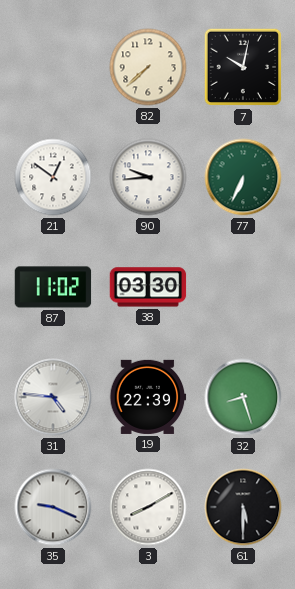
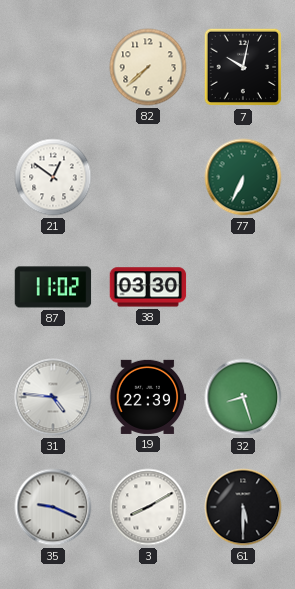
90: 9:44 -> none (148, 177)
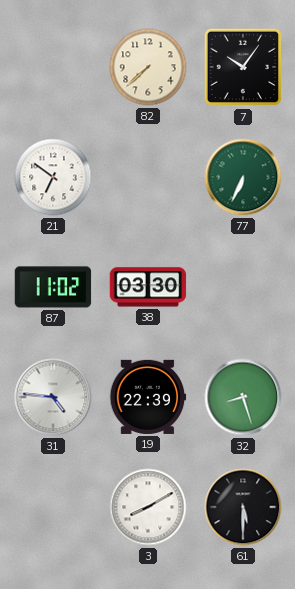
7: 10:02 -> 10:06 (243, 67)
21: 12:51 -> 6:51 (53, 177)
35: 9:19 -> none (53, 507)
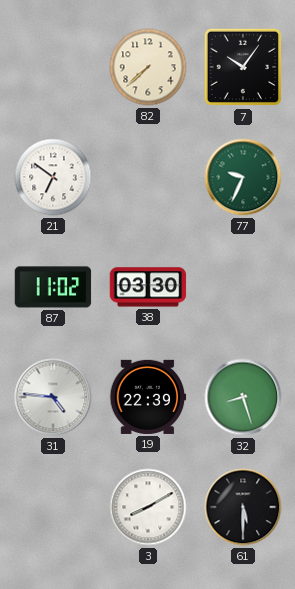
77: 6:34 -> 9:34 (243, 177)
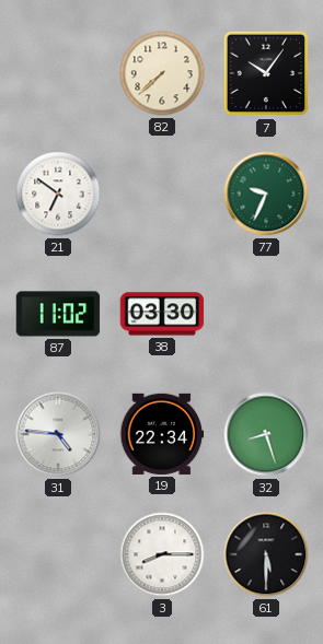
19: 22:39 -> 22:34 (162, 434)
3: 8:10 -> 8:15 (162, 554)
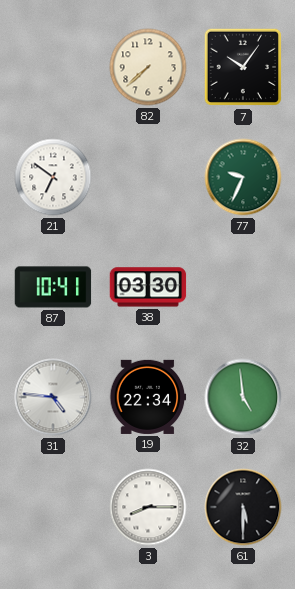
87: 11:02 -> 10:41 (53, 287)
32: 8:27 -> 4:59 (243, 397)
